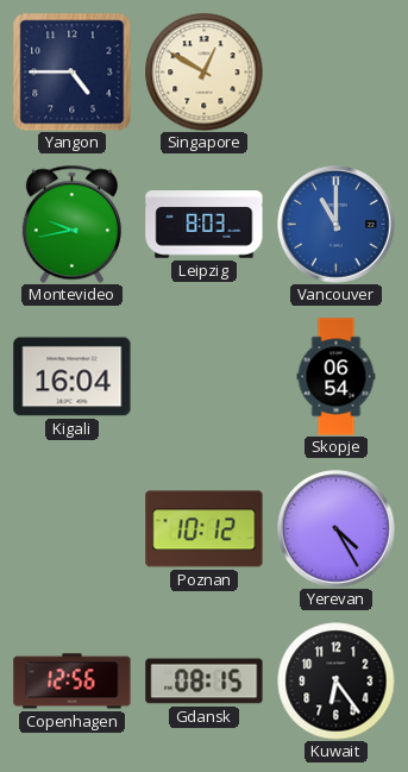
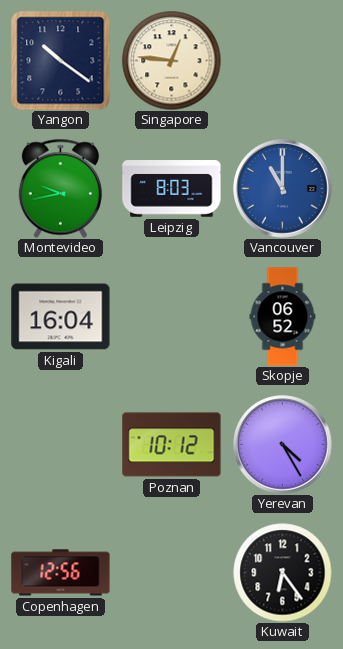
Yangon: 4:45 -> 10:21 (60, 60)
Singapore: 12:50 -> 12:46 (172, 61)
Skopje: 06:54 -> 06:52 (283, 317)
Gdansk: 08:15 -> none (205, 682)
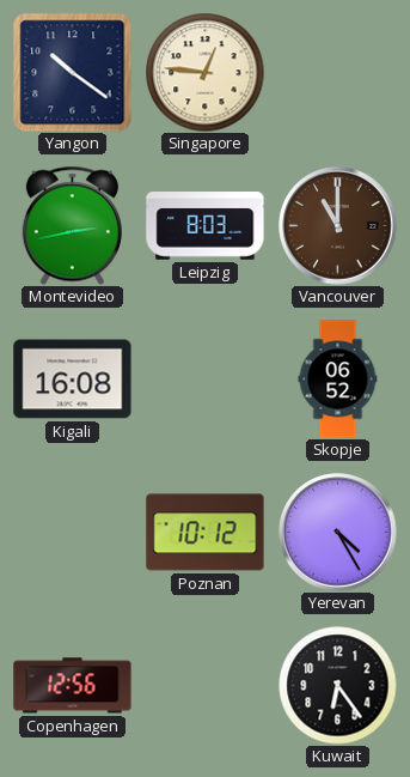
Montevideo: 9:43 -> 2:43 (72, 225)
Vancouver dial: blue -> brown (338, 226)
Kigali: 16:04 -> 16:08 (73, 380)
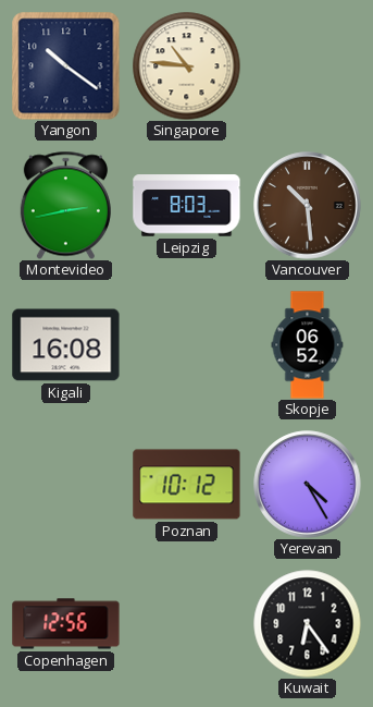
Singapore: 12:46 -> 10:46 (187, 66)
Vancouver: 11:00 -> 10:29 (308, 206)
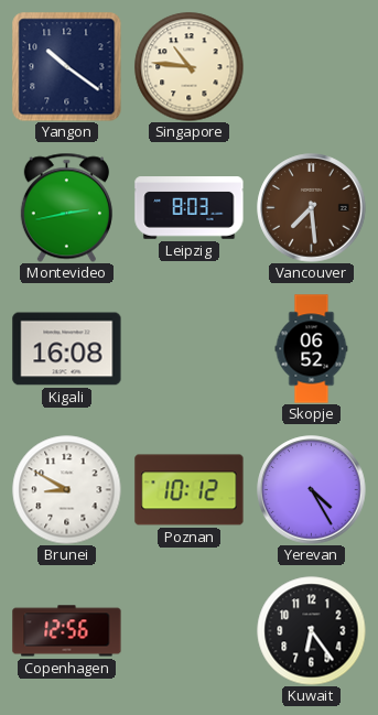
Vancouver: 10:29 -> 7:29 (312, 208)
Brunei: none -> 8:50 (67, 490)
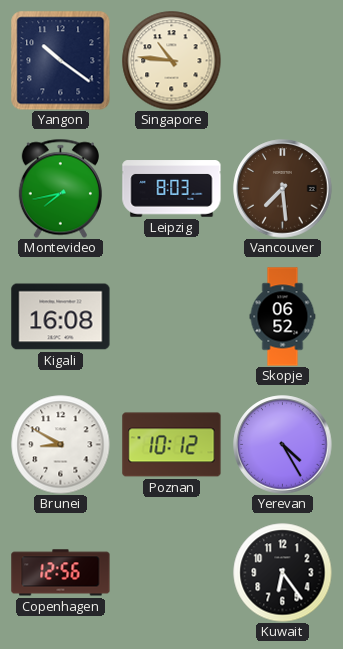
Montevideo: 2:43 -> 7:43 (60, 188)
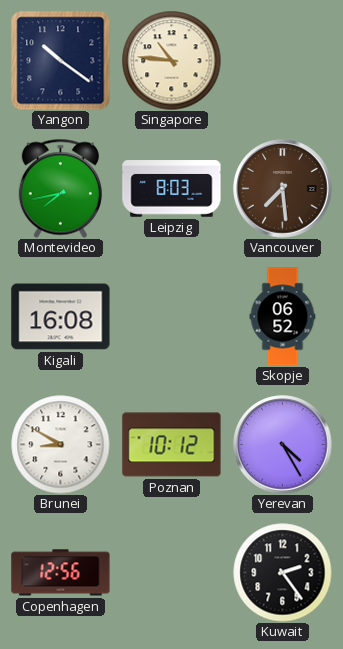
Kuwait: 6:24 -> 2:24 (283, 573)
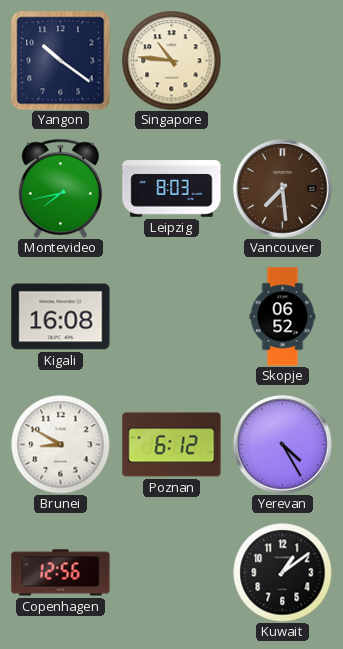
Poznan: 10:12 -> 6:12 (172, 445)
Kuwait: 2:24 -> 1:09 (283, 573)
